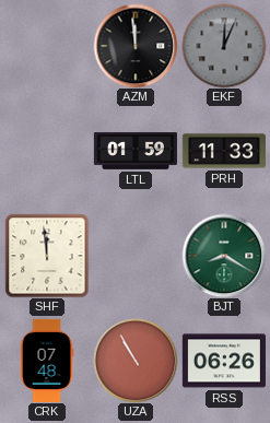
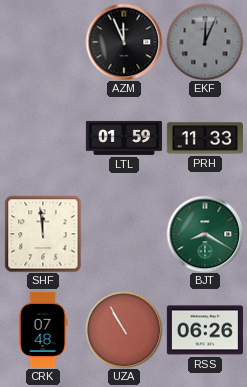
AZM: 11:59 -> 11:56 (124, 42)
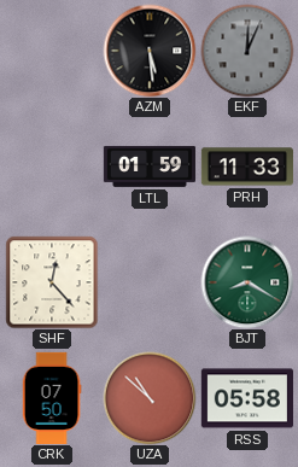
AZM: 11:56 -> 5:29 (150, 51)
SHF: 11:59 -> 12:23 (52, 282)
CRK: 07:48 -> 07:50 (52, 398)
UZA: 10:55 -> 10:52 (150, 398)
RSS: 06:26 -> 05:58 (247, 398)
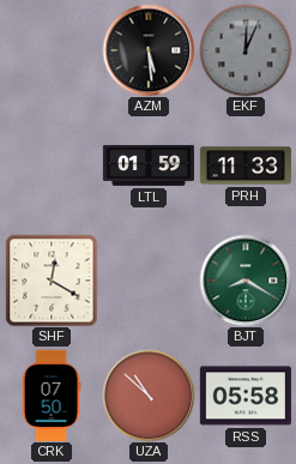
SHF: 12:23 -> 12:20 (52, 281)
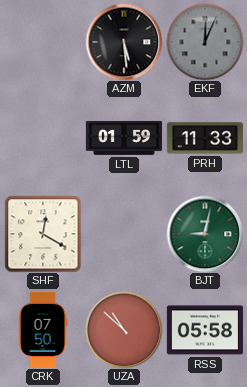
BJT: 8:20 -> 9:02 (205, 234)
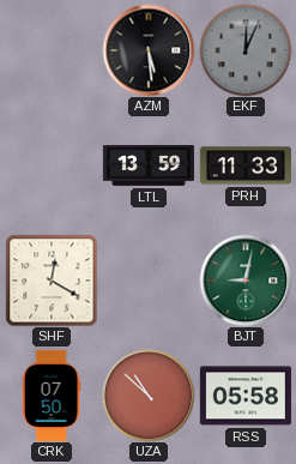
LTL: 01:59 -> 13:59 (149, 165)
